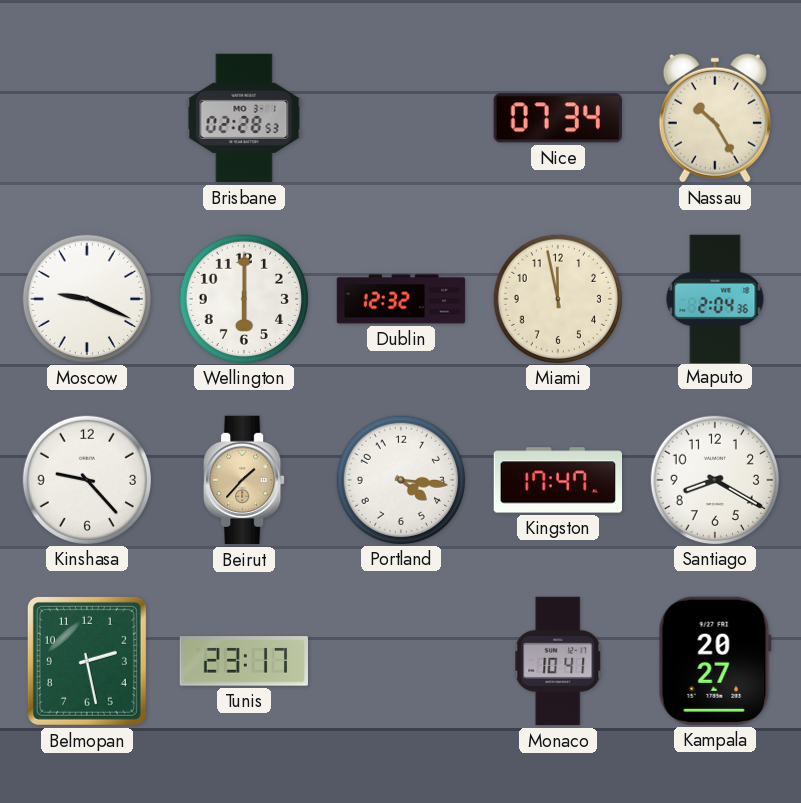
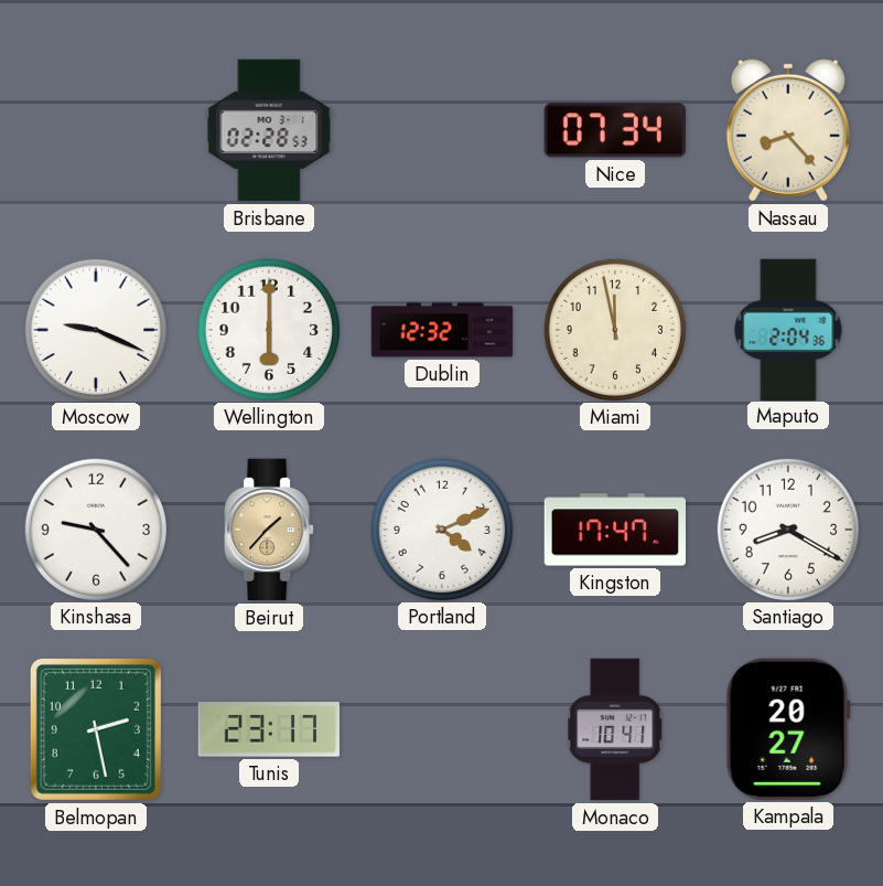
Nassau: 10:25 -> 8:23 (788, 130)
Portland: 4:16 -> 4:11 (441, 529)
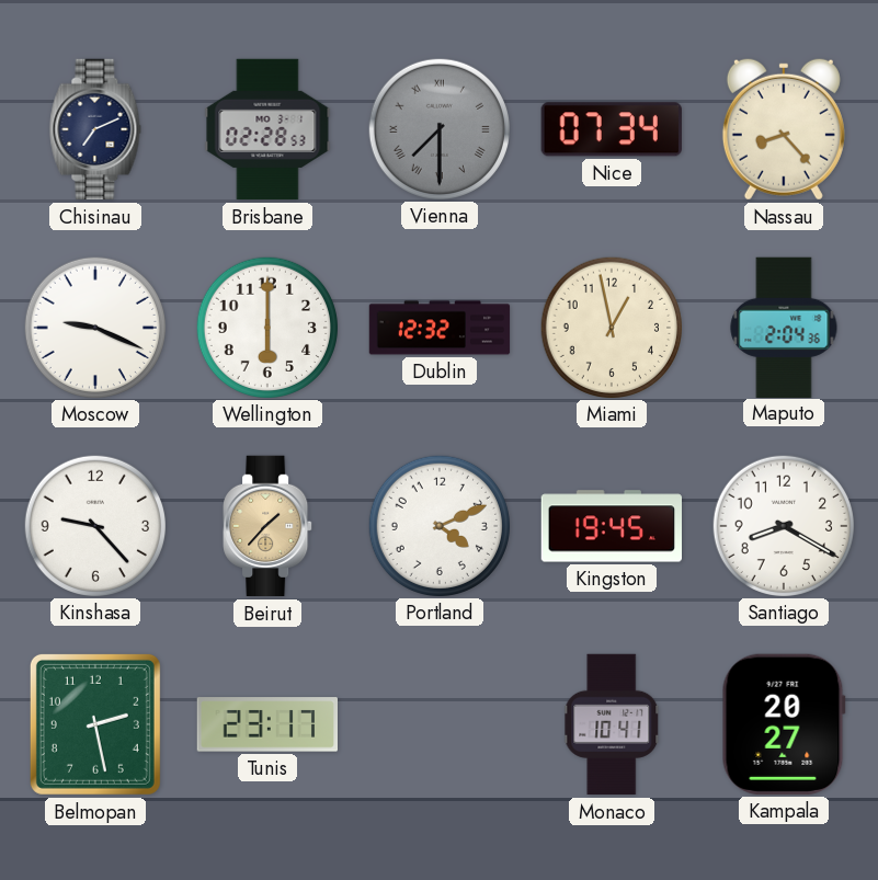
Chisinau: none -> 7:11 (95, 129)
Vienna: none -> 7:30 (438, 128)
Miami: 11:58 -> 12:58 (611, 327)
Kingston: 17:47 -> 19:45 (611, 526)
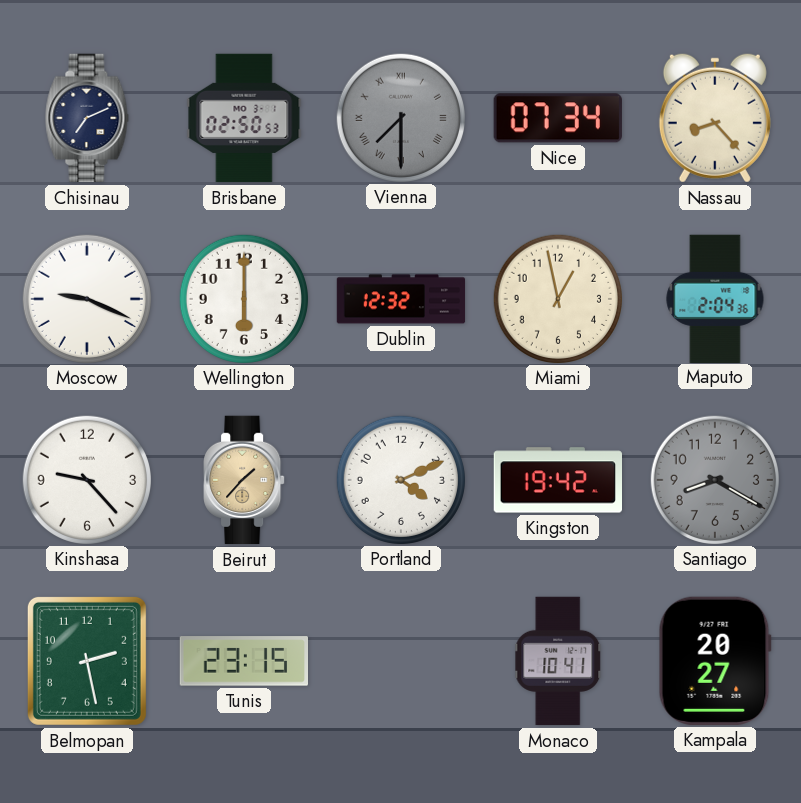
Brisbane: 02:28 -> 02:50 (244, 118)
Kingston: 19:45 -> 19:42 (557, 480)
Santiago dial: white -> grey (714, 479)
Tunis: 23:17 -> 23:15 (243, 661)
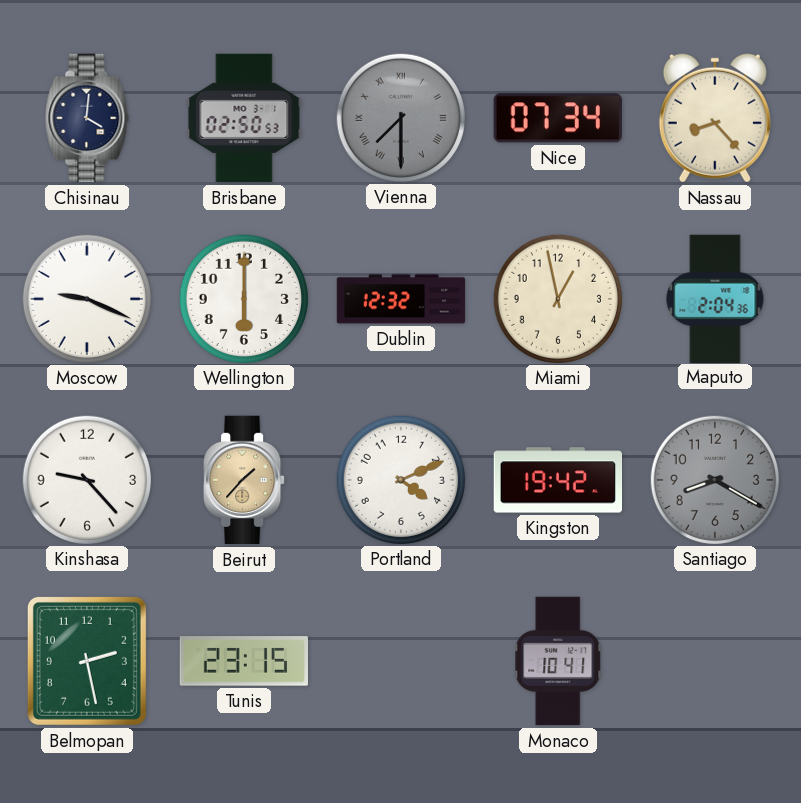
Chisinau: 7:11 -> 4:01 (87, 118)
Kampala: 20:27 -> none (715, 661)
